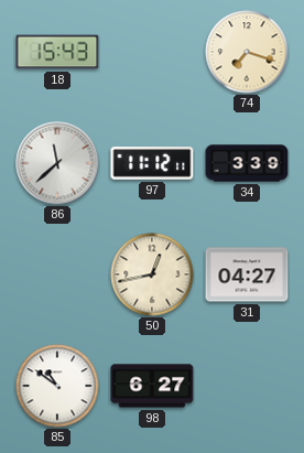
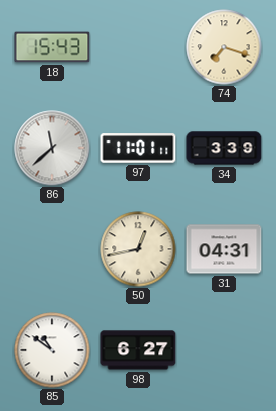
97: 11:12 -> 11:01 (138, 148)
31: 04:27 -> 04:31 (224, 249)
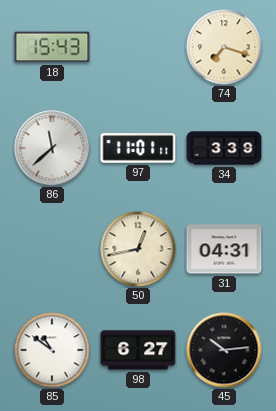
45: none -> 10:14 (224, 350)
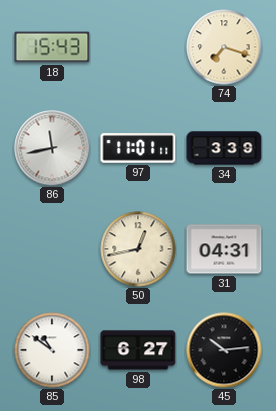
86: 11:38 -> 11:43 (52, 148)
